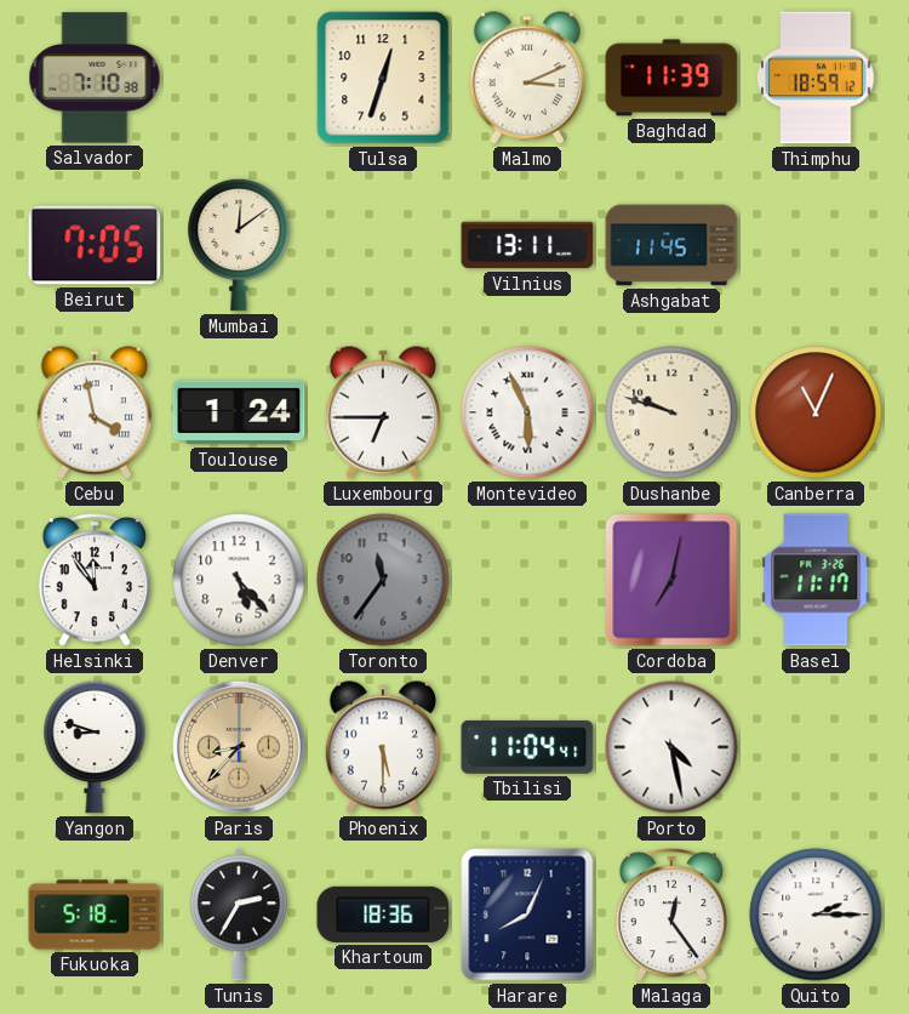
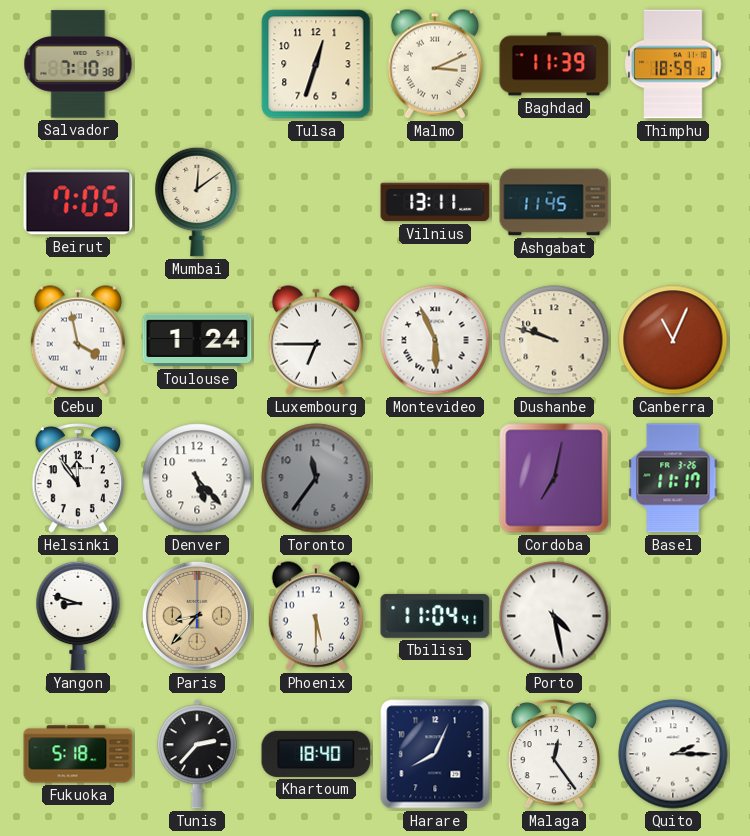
Tunis: 2:35 -> 2:37 (197, 754)
Khartoum: 18:36 -> 18:40 (316, 754)
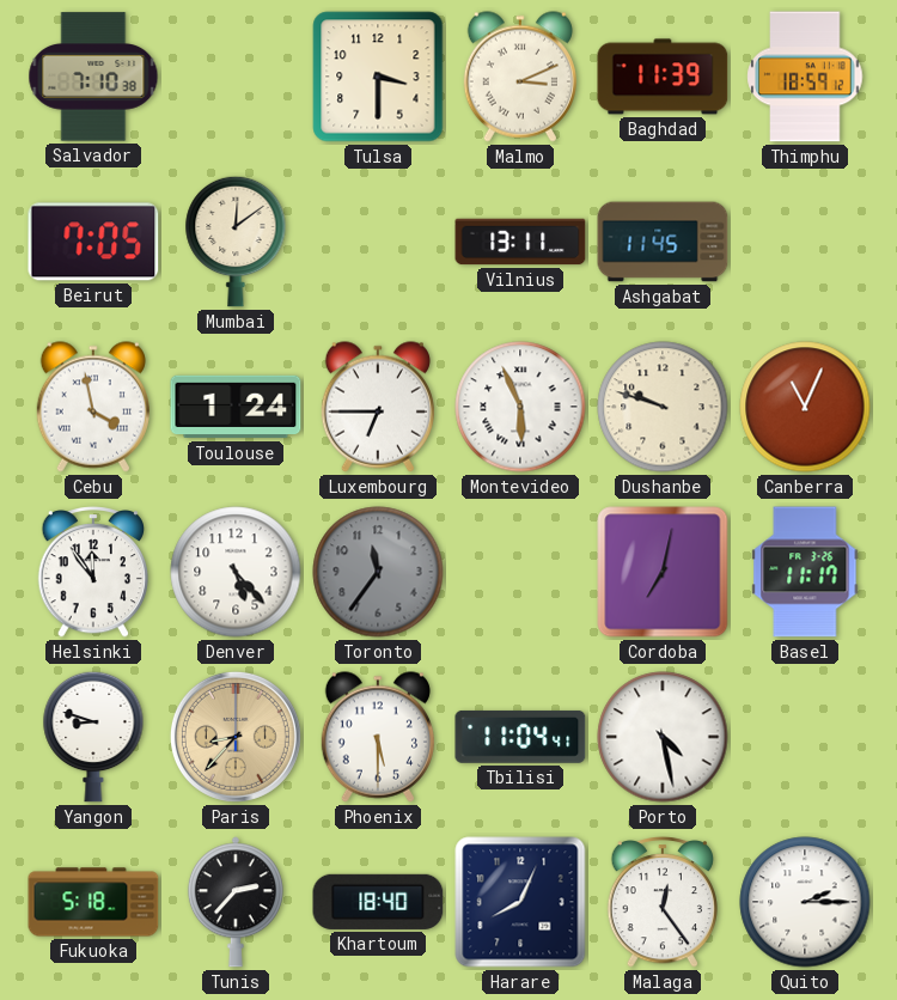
Tulsa: 12:33 -> 3:30 (378, 77)
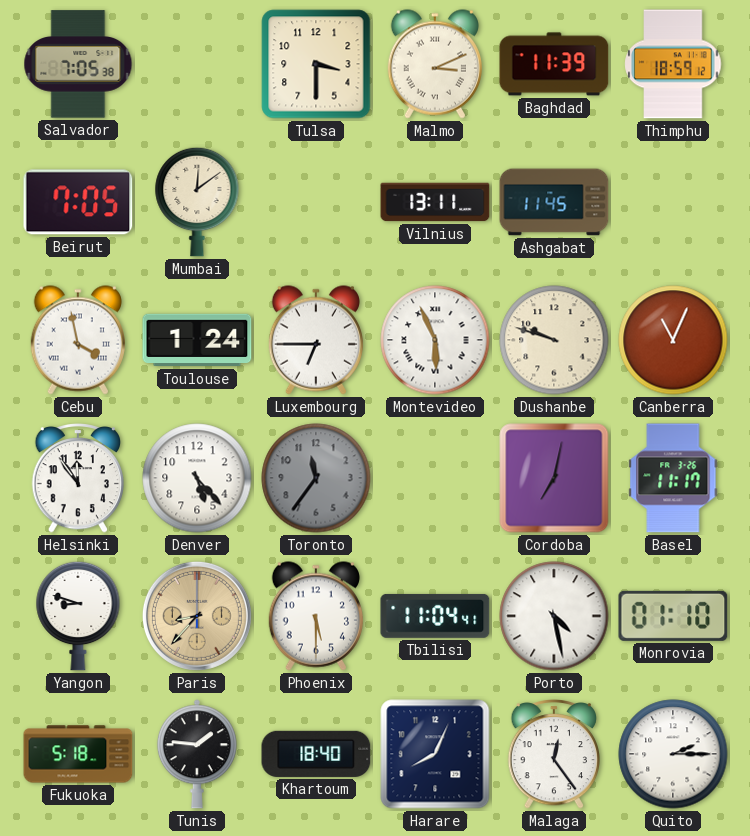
Salvador: 7:10 -> 7:05 (78, 64)
Monrovia: none -> 01:10 (673, 616)
Tunis: 2:37 -> 1:46 (197, 754)
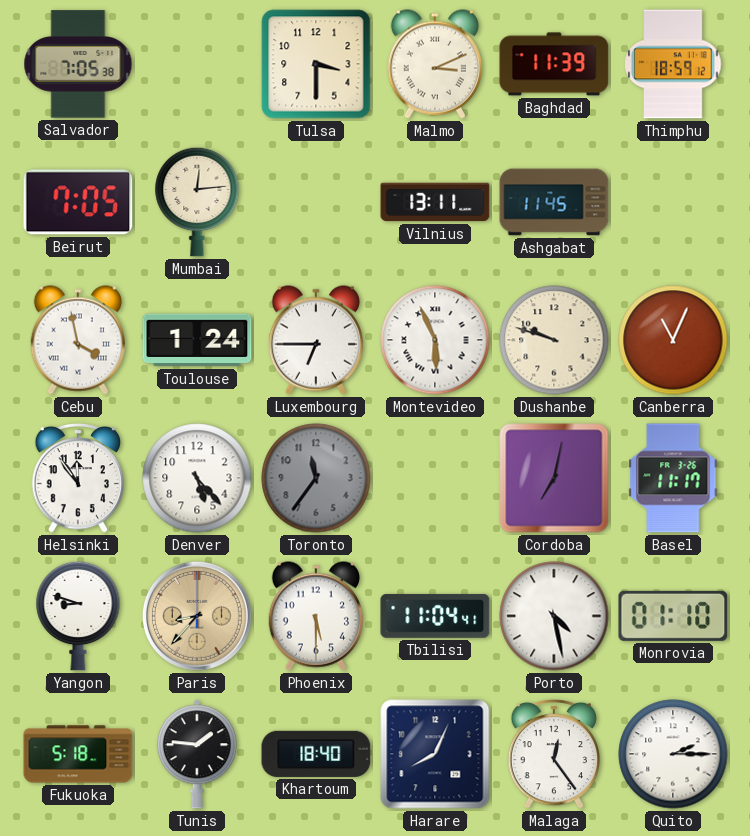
Mumbai: 12:09 -> 12:14 (197, 202)
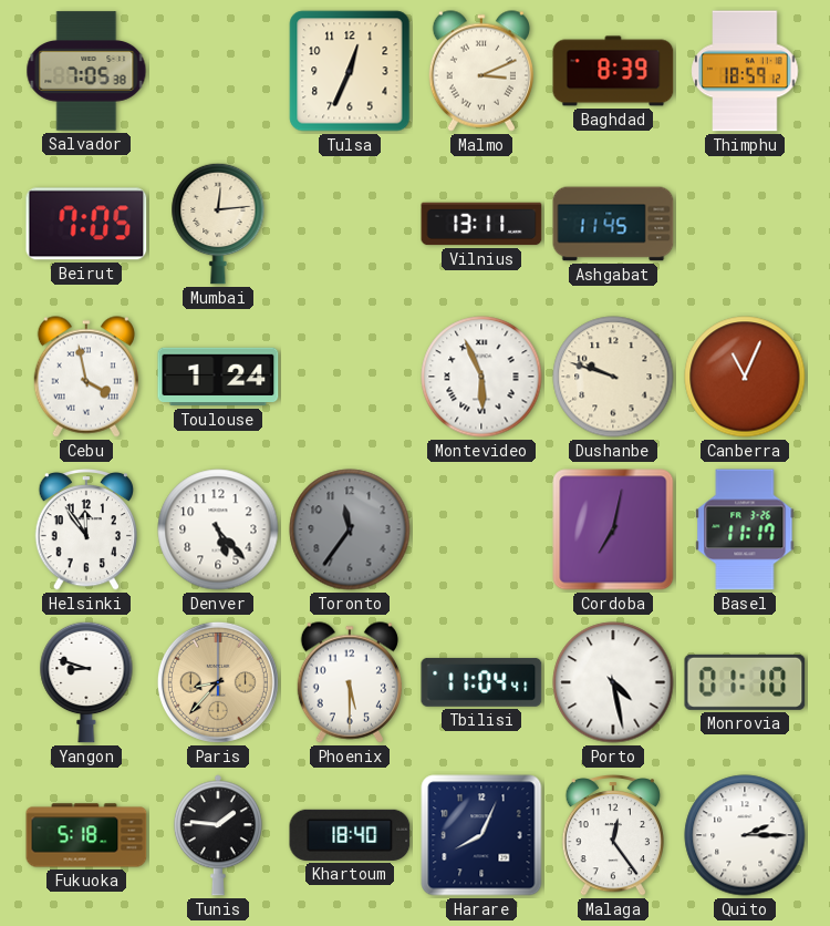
Tulsa: 3:30 -> 12:34 (350, 71)
Baghdad: 11:39 -> 8:39 (613, 71)
Luxembourg: 6:45 -> none (316, 340)
